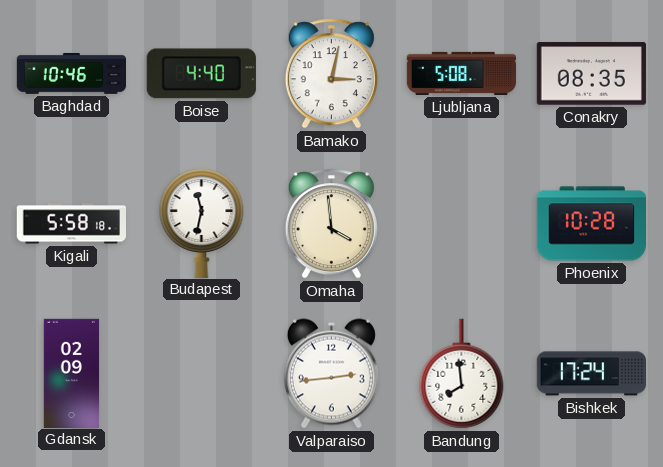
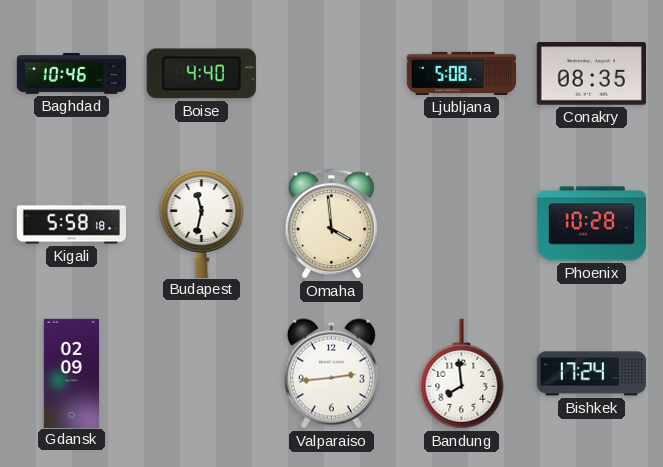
Bamako: 3:02 -> none (331, 74)
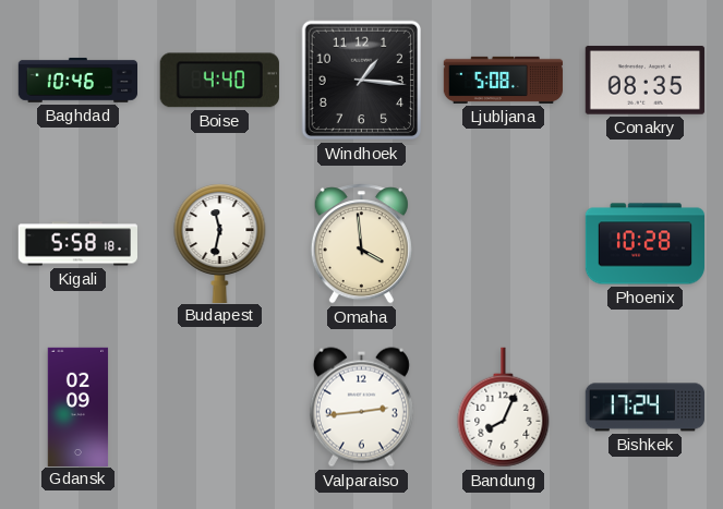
Windhoek: none -> 1:16 (362, 81)
Bandung: 7:59 -> 8:04 (504, 408)
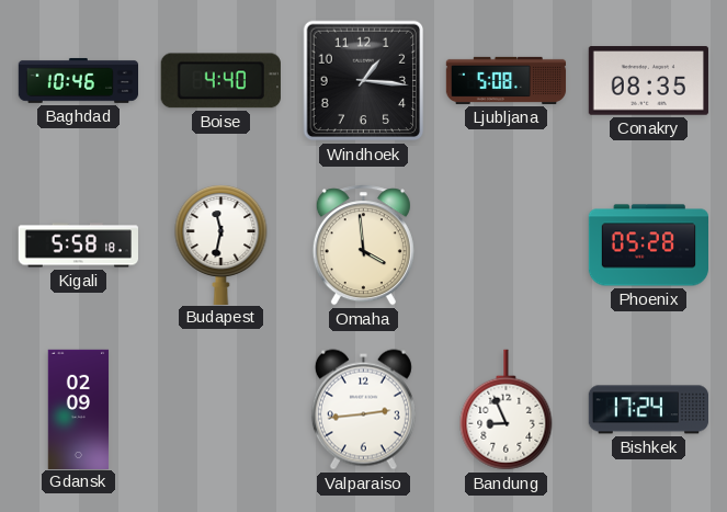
Phoenix: 10:28 -> 05:28 (649, 246)
Bandung: 8:04 -> 8:56 (507, 410)
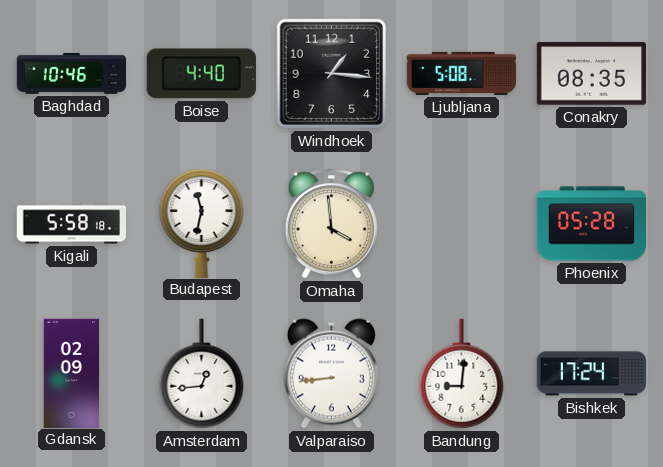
Amsterdam: none -> 12:44 (202, 374)
Valparaiso: 2:44 -> 8:44 (331, 374)
Bandung: 8:56 -> 9:01 (462, 374)
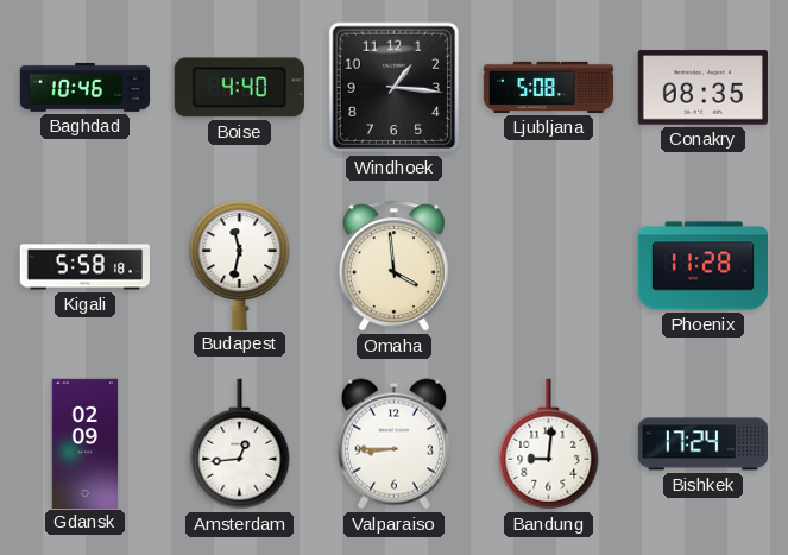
Phoenix: 05:28 -> 11:28 (704, 266)
Valparaiso: 8:44 -> 8:45 (393, 444)
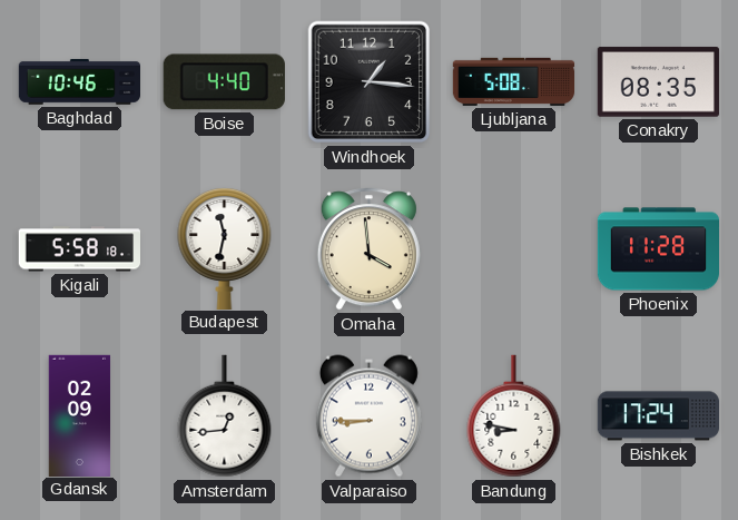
Bandung: 9:01 -> 8:47 (514, 416)
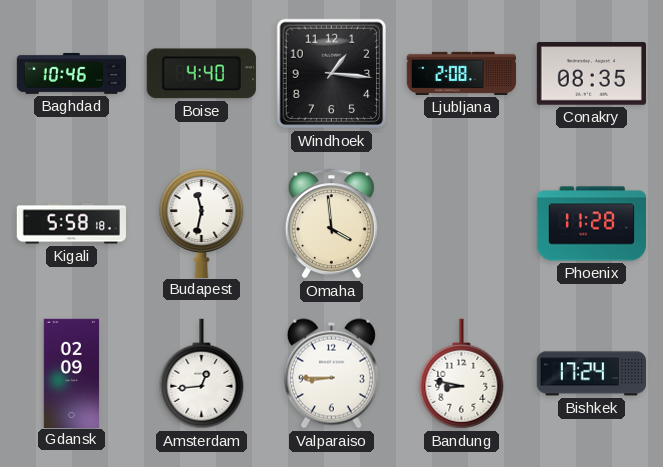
Ljubljana: 5:08 -> 2:08 (462, 73)
